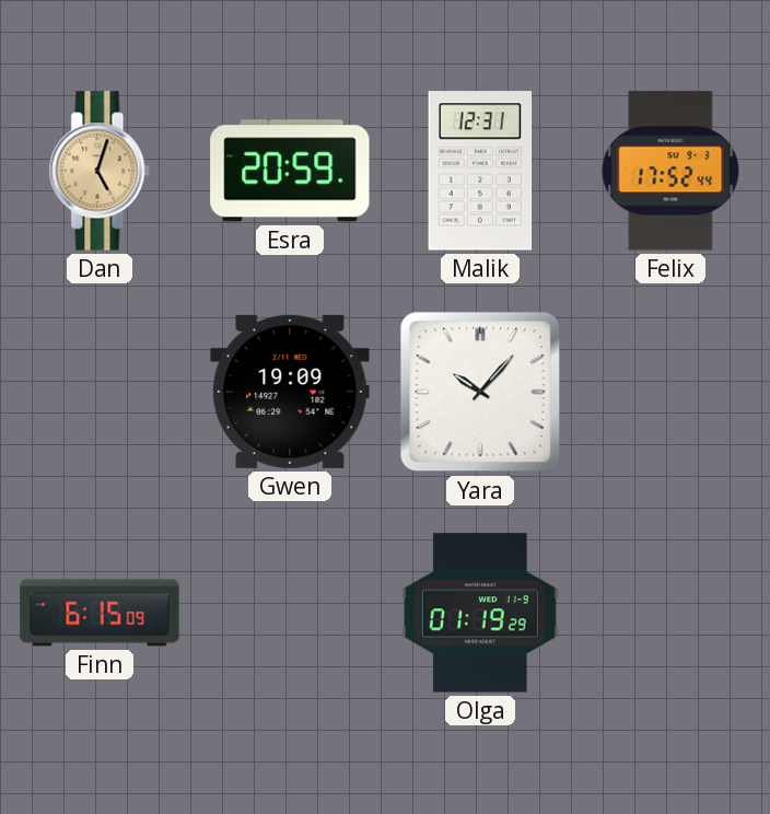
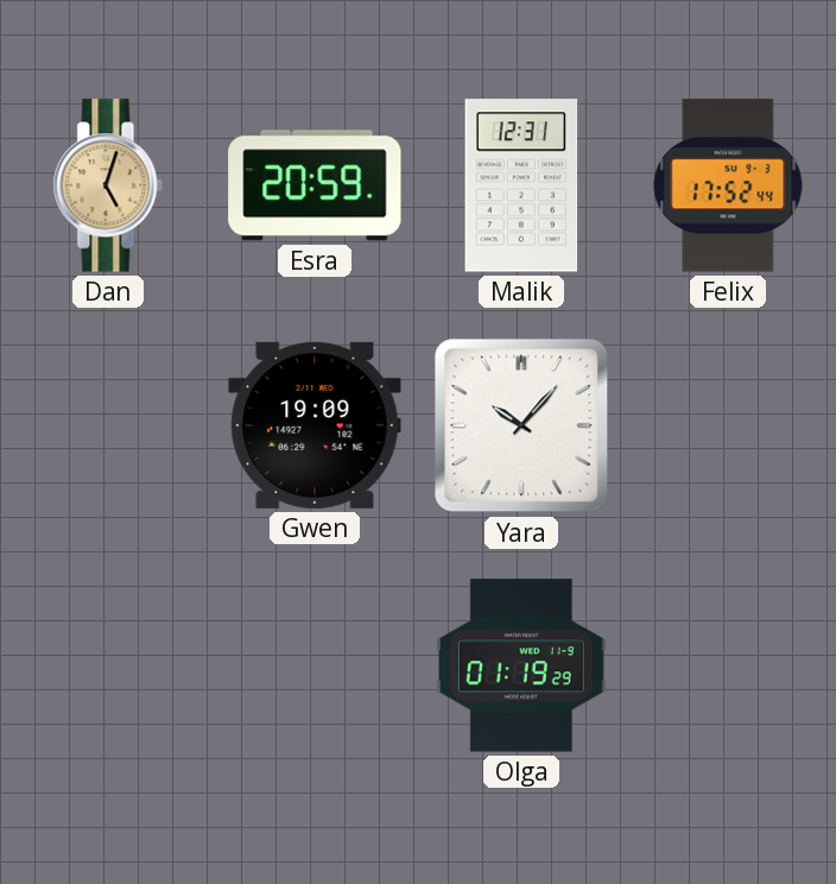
Finn: 6:15 -> none (100, 613)
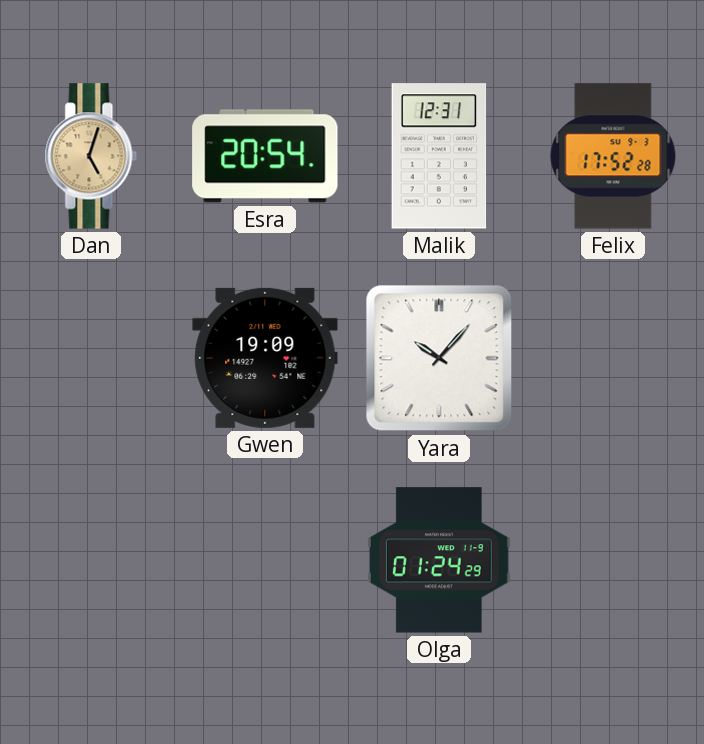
Esra: 20:59 -> 20:54 (265, 156)
Felix: 17:52:44 -> 17:52:28 (613, 156)
Olga: 01:19 -> 01:24 (439, 560)
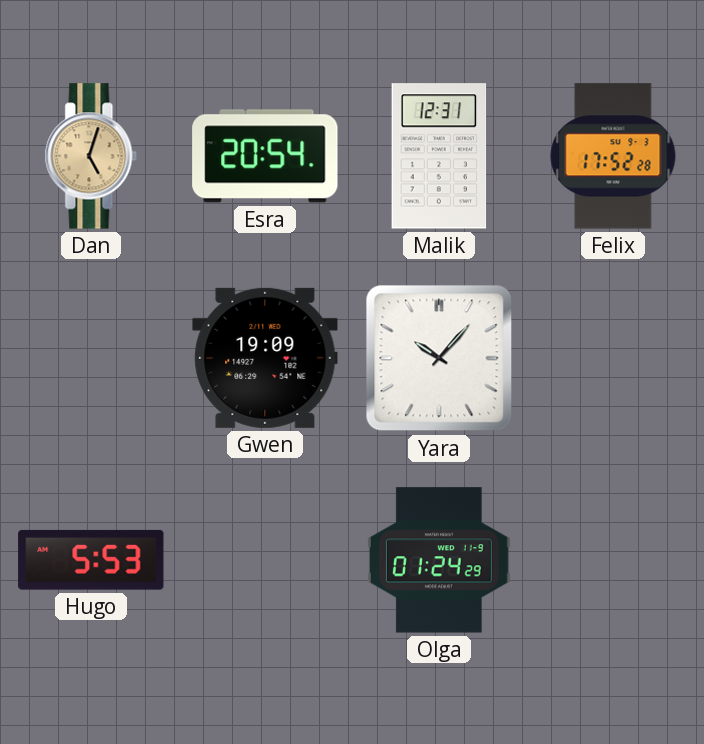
Hugo: none -> 5:53 (91, 560)
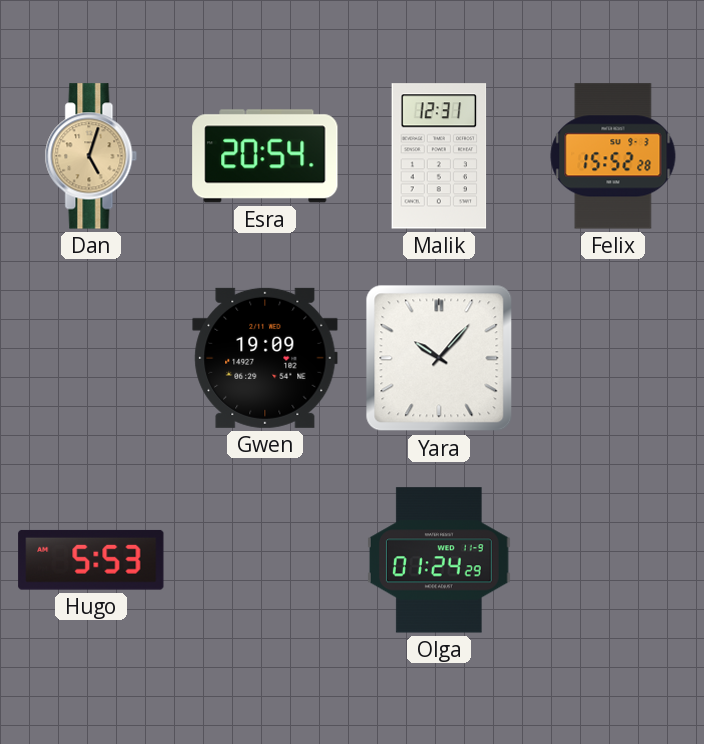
Felix: 17:52 -> 15:52 (613, 156)
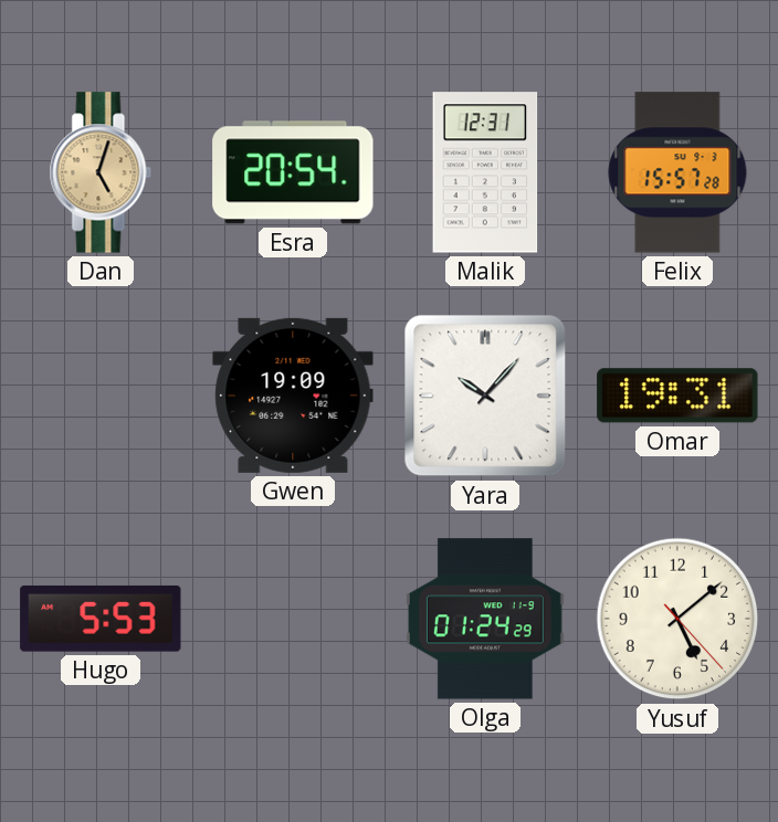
Felix: 15:52 -> 15:57 (677, 172)
Omar: none -> 19:31 (677, 396)
Yusuf: none -> 5:08 (677, 619)
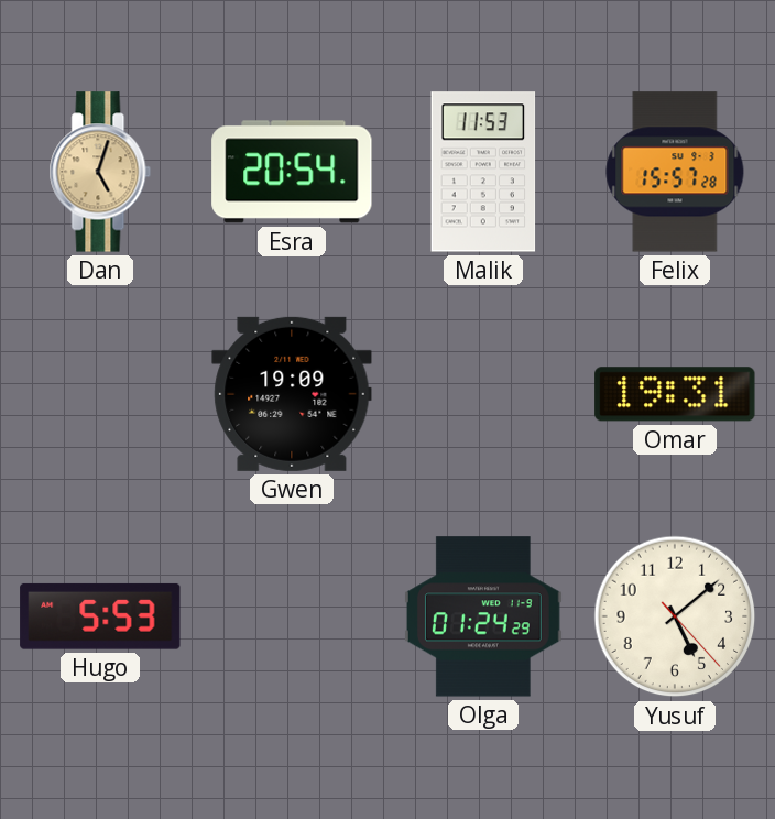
Malik: 12:31 -> 11:53 (483, 172)
Yara: 10:07 -> none (485, 396)
